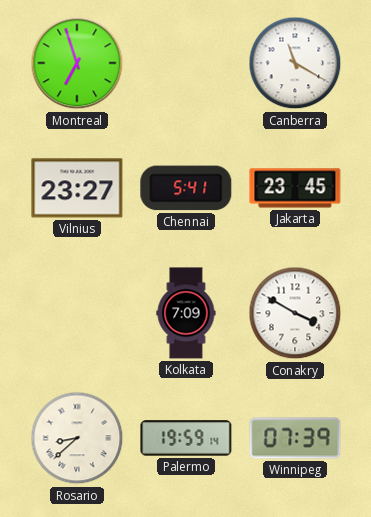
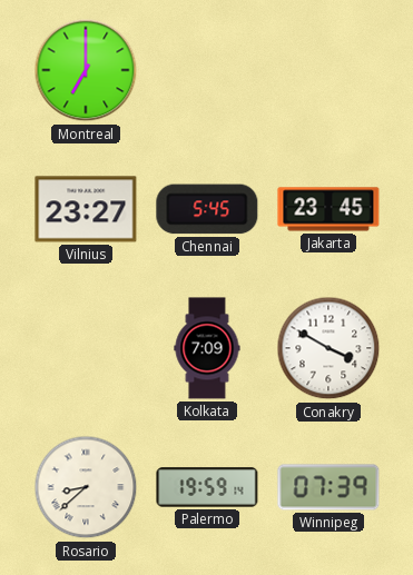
Montreal: 6:57 -> 7:00 (86, 70)
Canberra: 11:20 -> none (295, 63)
Chennai: 5:41 -> 5:45 (207, 209)
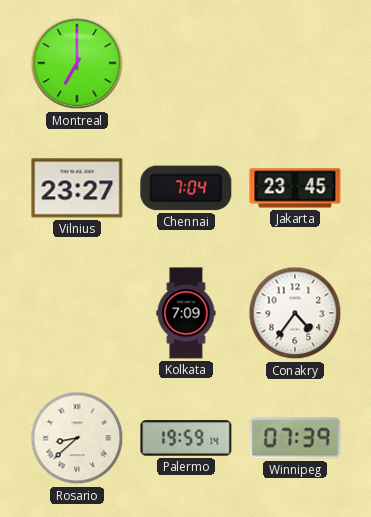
Chennai: 5:45 -> 7:04 (186, 188)
Conakry: 3:50 -> 4:36 (295, 313)
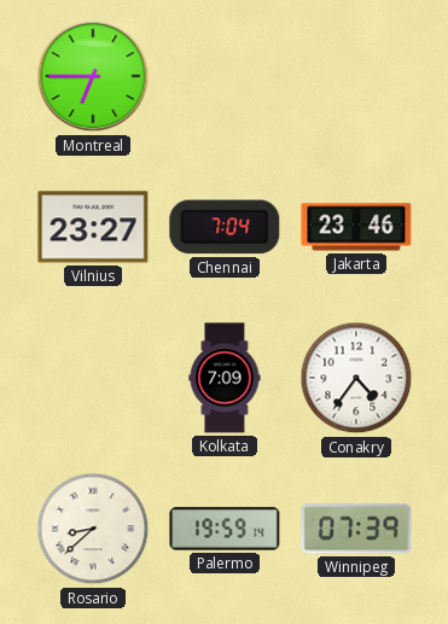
Montreal: 7:00 -> 6:45 (93, 76)
Jakarta: 23:45 -> 23:46 (356, 227)
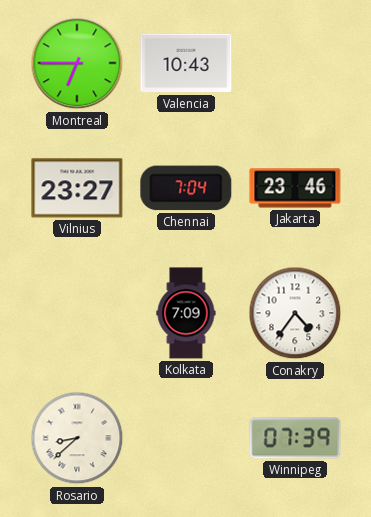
Valencia: none -> 10:43 (186, 63)
Palermo: 19:59 -> none (225, 529)
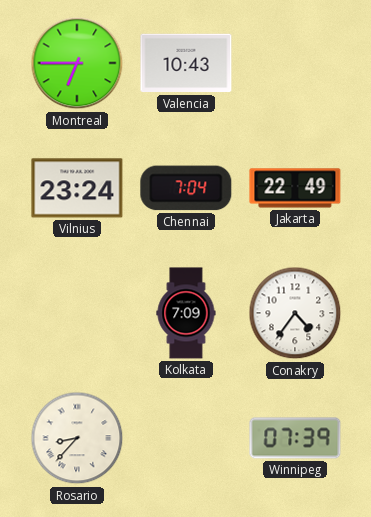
Vilnius: 23:27 -> 23:24 (77, 188)
Jakarta: 23:46 -> 22:49 (295, 188)
Rosario: 8:38 -> 8:37 (77, 438)
